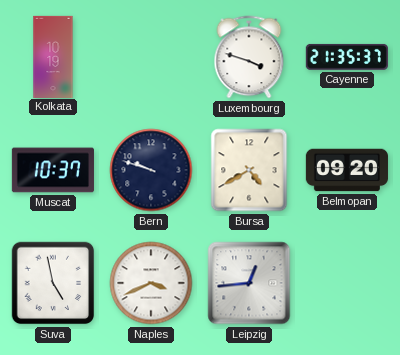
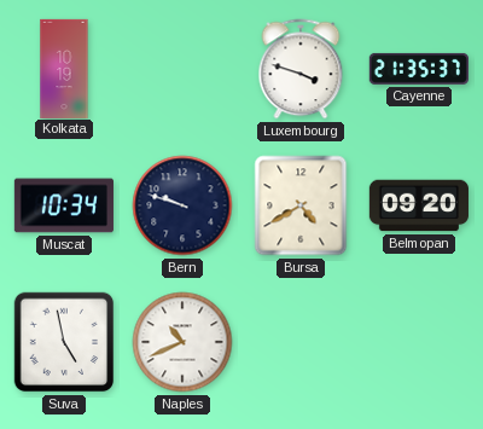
Muscat: 10:37 -> 10:34 (64, 205)
Naples: 3:41 -> 10:41 (182, 342)
Leipzig: 12:44 -> none (249, 283)
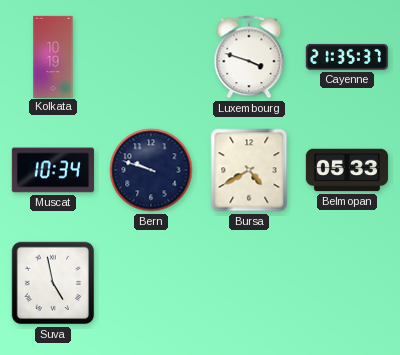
Belmopan: 09:20 -> 05:33 (347, 170)
Naples: 10:41 -> none (182, 342)
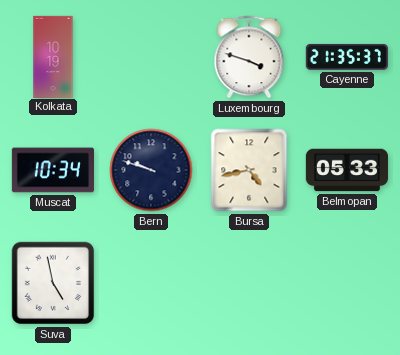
Bursa: 4:40 -> 4:43 (249, 170)
